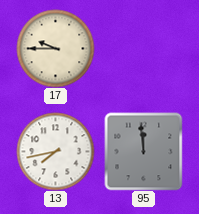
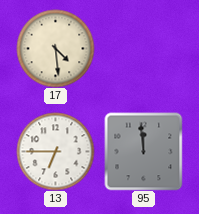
17: 9:45 -> 4:29 (55, 48)
13: 7:43 -> 6:45 (55, 151)
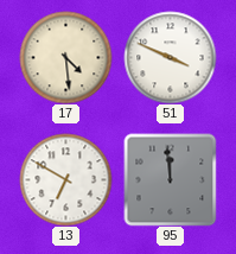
51: none -> 3:49 (170, 57)
13: 6:45 -> 6:50 (65, 179)
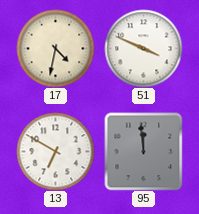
17: 4:29 -> 4:32 (55, 48)
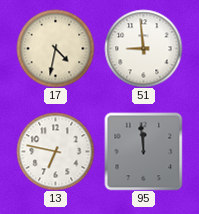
51: 3:49 -> 8:59 (143, 48)
13: 6:50 -> 6:47 (55, 151)
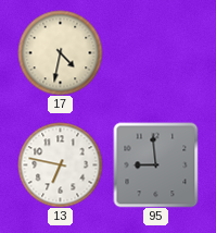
51: 8:59 -> none (143, 48)
95: 11:59 -> 8:59 (155, 164)
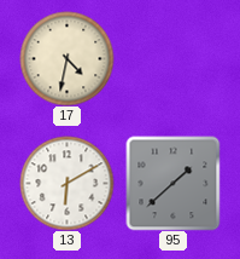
13: 6:47 -> 6:10 (66, 183)
95: 8:59 -> 1:38 (172, 183)
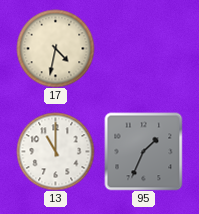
13: 6:10 -> 11:00 (55, 151)
95: 1:38 -> 1:34 (143, 151)
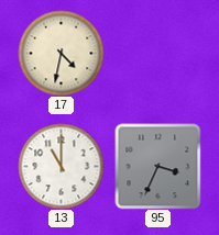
95: 1:34 -> 3:34 (157, 166)
